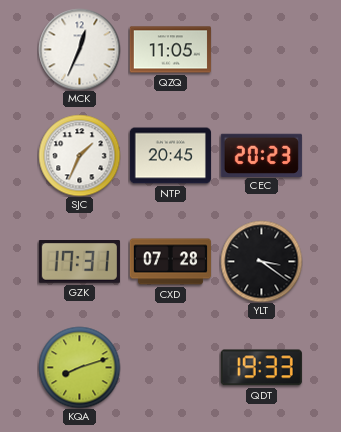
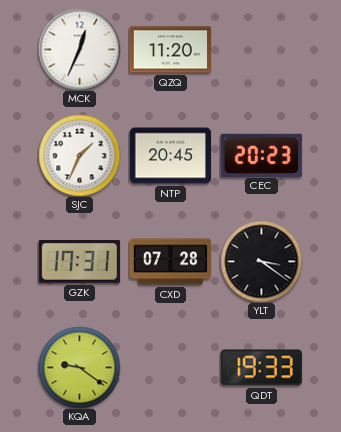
QZQ: 11:05 -> 11:20 (170, 50)
KQA: 8:12 -> 9:21 (79, 367)
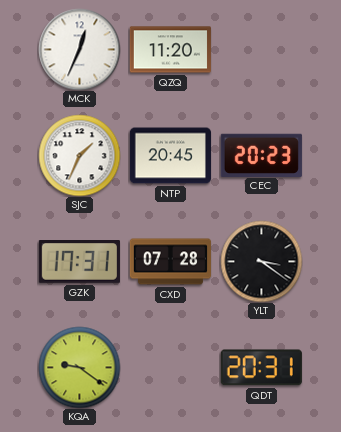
QDT: 19:33 -> 20:31 (261, 368)
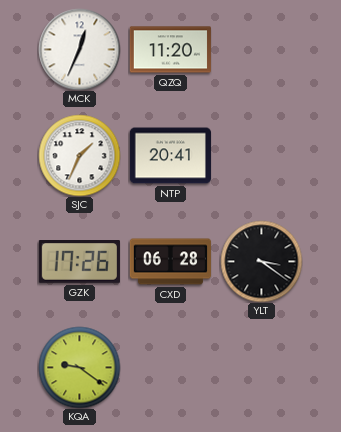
NTP: 20:45 -> 20:41 (170, 156)
CEC: 20:23 -> none (261, 155)
GZK: 17:31 -> 17:26 (79, 262)
CXD: 07:28 -> 06:28 (170, 262)
QDT: 20:31 -> none (261, 368)
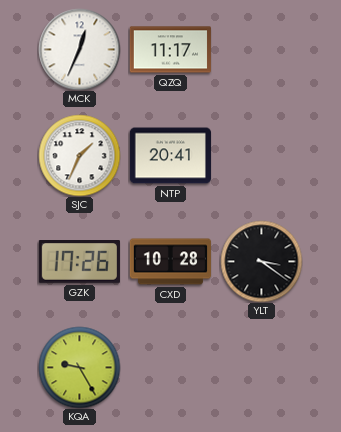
QZQ: 11:20 -> 11:17 (170, 50)
CXD: 06:28 -> 10:28 (170, 262)
KQA: 9:21 -> 9:25 (79, 367)
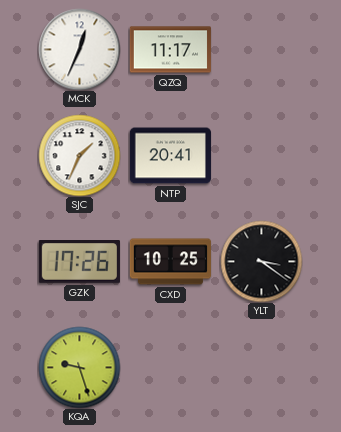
CXD: 10:28 -> 10:25 (170, 262)
KQA: 9:25 -> 9:27 (79, 367)
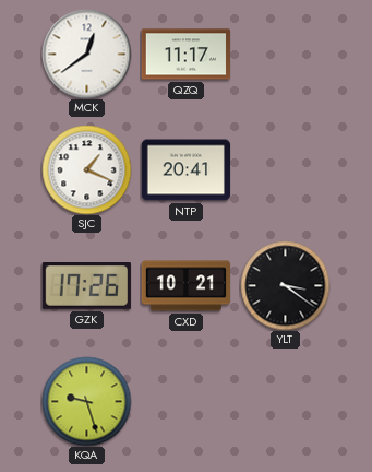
MCK: 12:34 -> 12:39 (86, 54)
SJC: 1:34 -> 1:19 (86, 169)
CXD: 10:25 -> 10:21 (185, 286)
